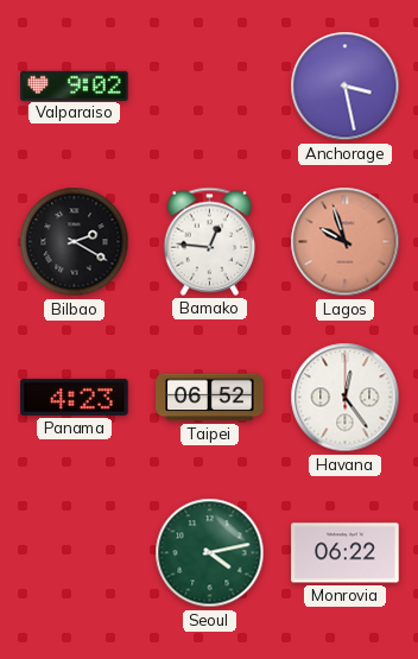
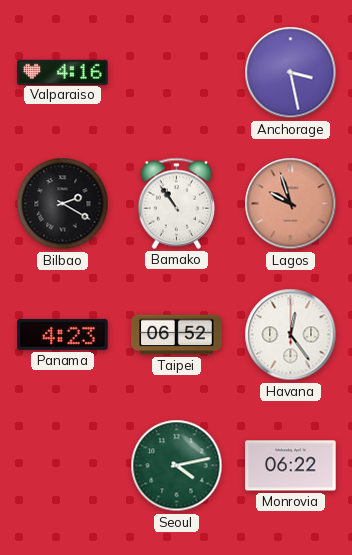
Valparaiso: 9:02 -> 4:16 (63, 72)
Bamako: 12:46 -> 10:54 (177, 203)
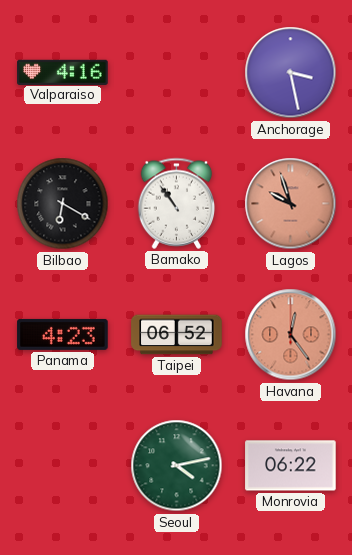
Bilbao: 2:20 -> 6:20 (63, 204)
Havana dial: white -> salmon (291, 335)
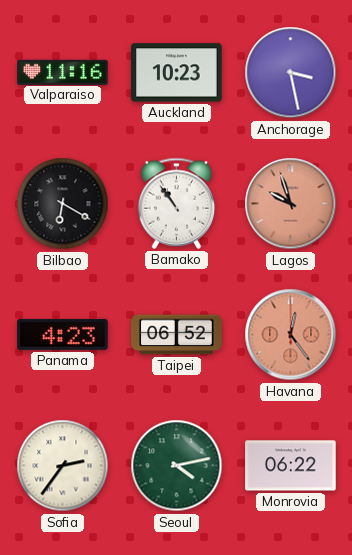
Valparaiso: 4:16 -> 11:16 (63, 72)
Auckland: none -> 10:23 (177, 73)
Sofia: none -> 2:36 (63, 466)
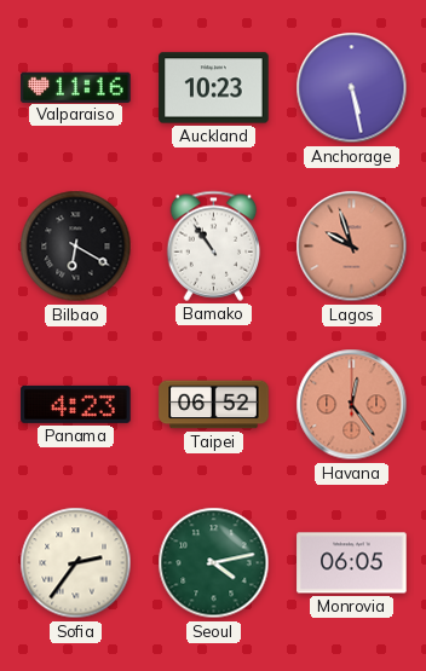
Anchorage: 3:28 -> 5:28 (352, 88)
Monrovia: 06:22 -> 06:05 (352, 563)
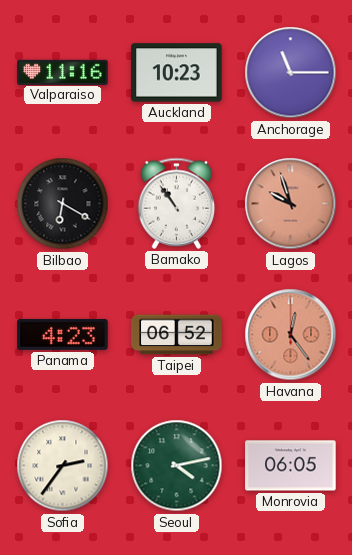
Anchorage: 5:28 -> 11:15 (291, 73)
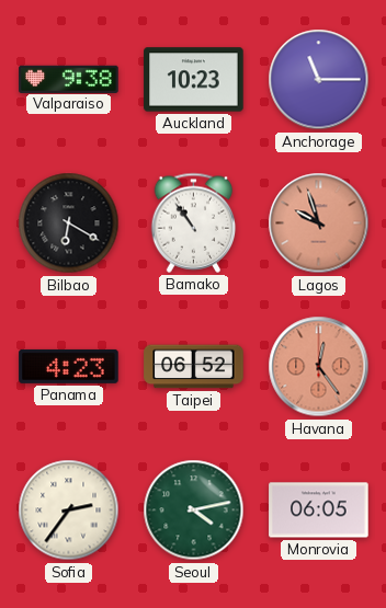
Valparaiso: 11:16 -> 9:38 (69, 79)
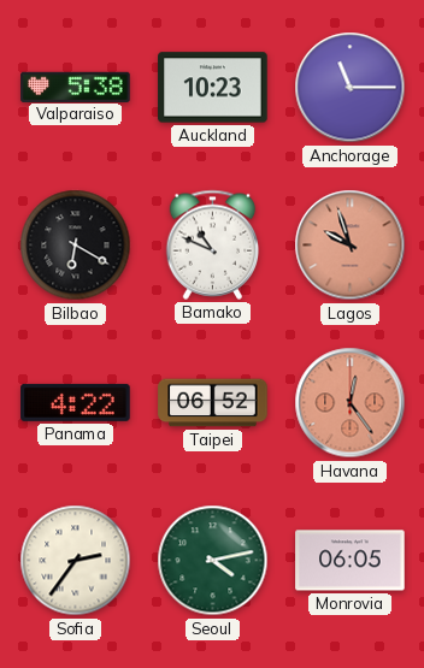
Valparaiso: 9:38 -> 5:38 (76, 87)
Bamako: 10:54 -> 10:49 (213, 244)
Panama: 4:23 -> 4:22 (76, 402)
